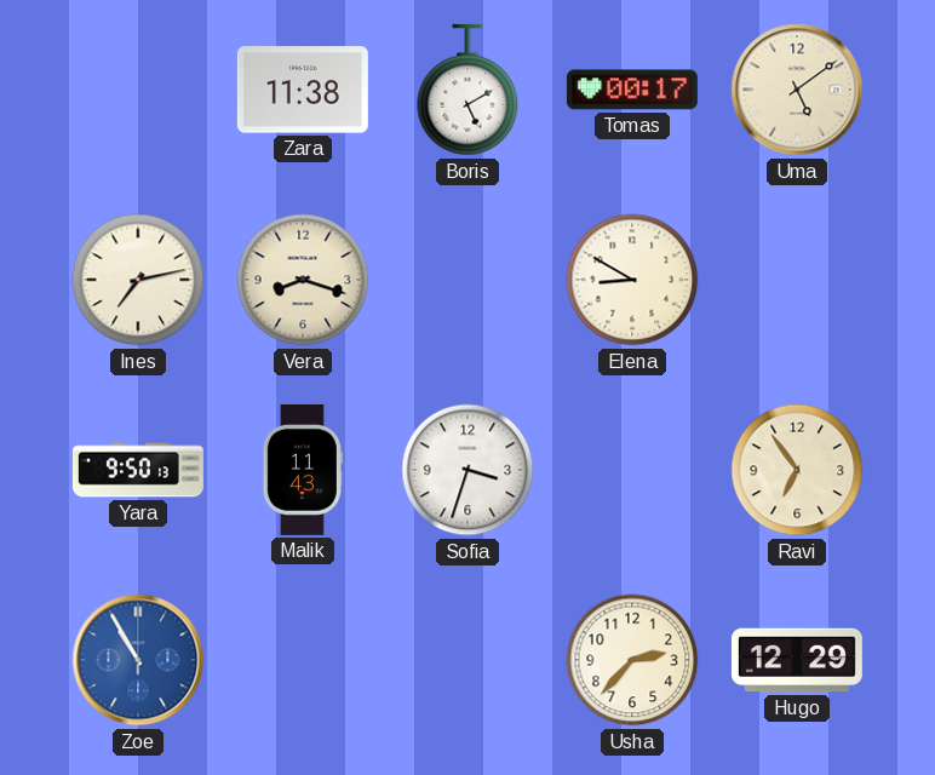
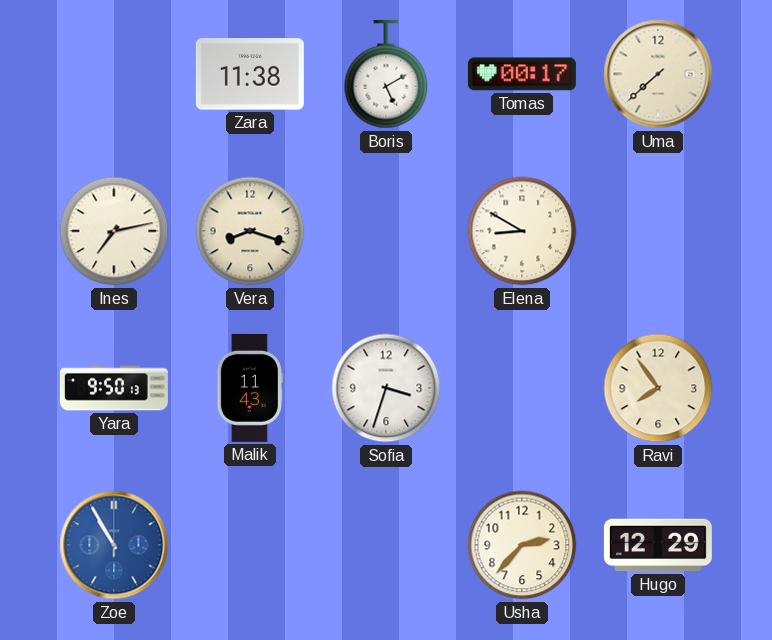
Uma: 5:09 -> 7:38 (658, 74)
Ravi: 6:54 -> 7:54 (658, 388)
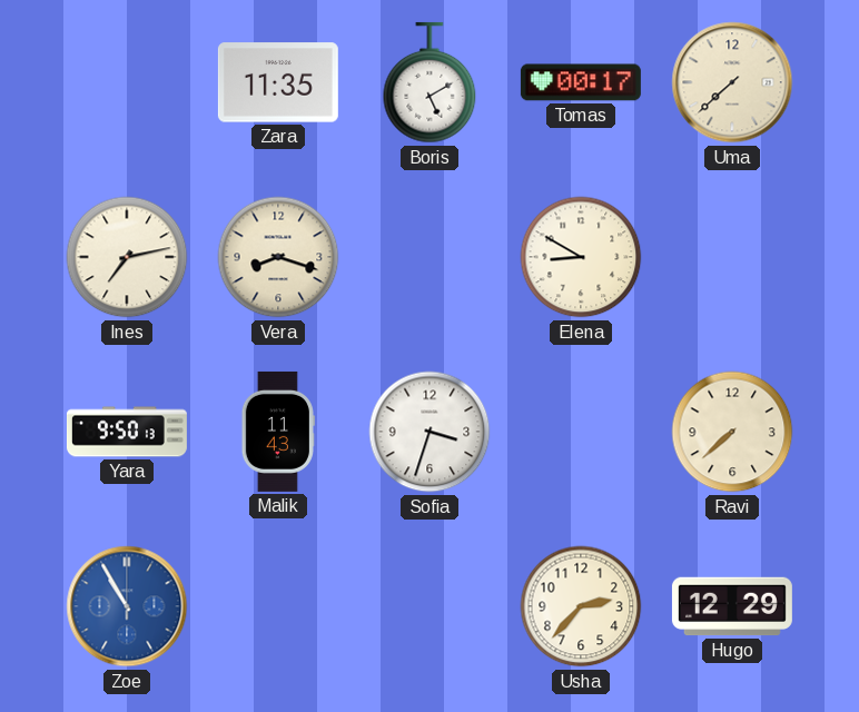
Zara: 11:38 -> 11:35 (278, 82)
Ravi: 7:54 -> 7:38 (732, 432)
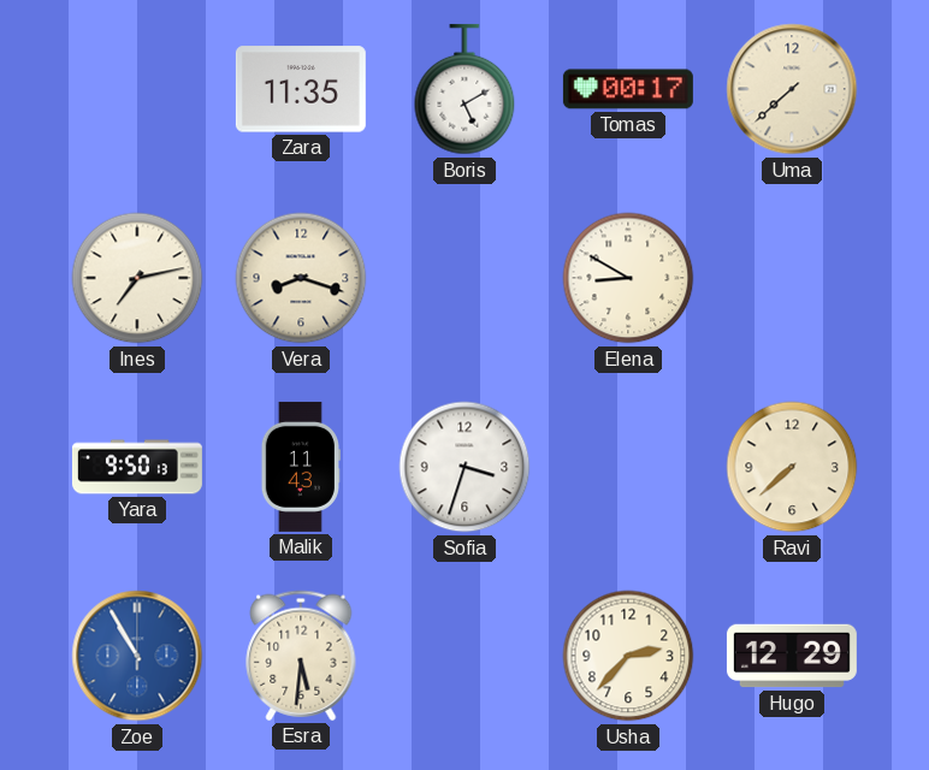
Esra: none -> 5:31 (301, 656)
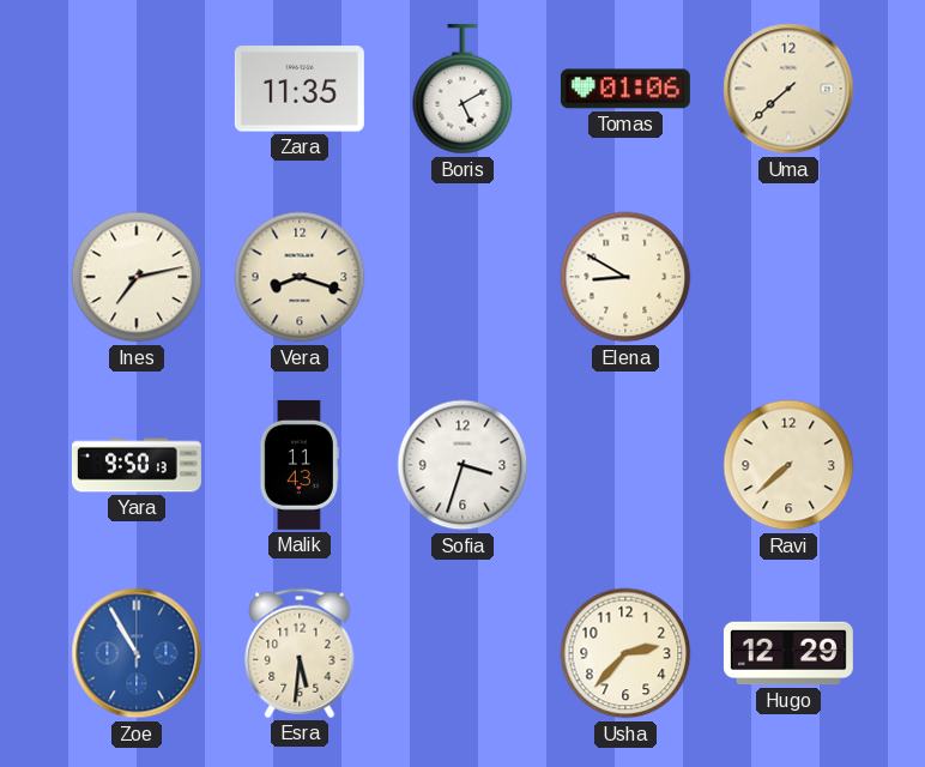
Tomas: 00:17 -> 01:06 (625, 89)
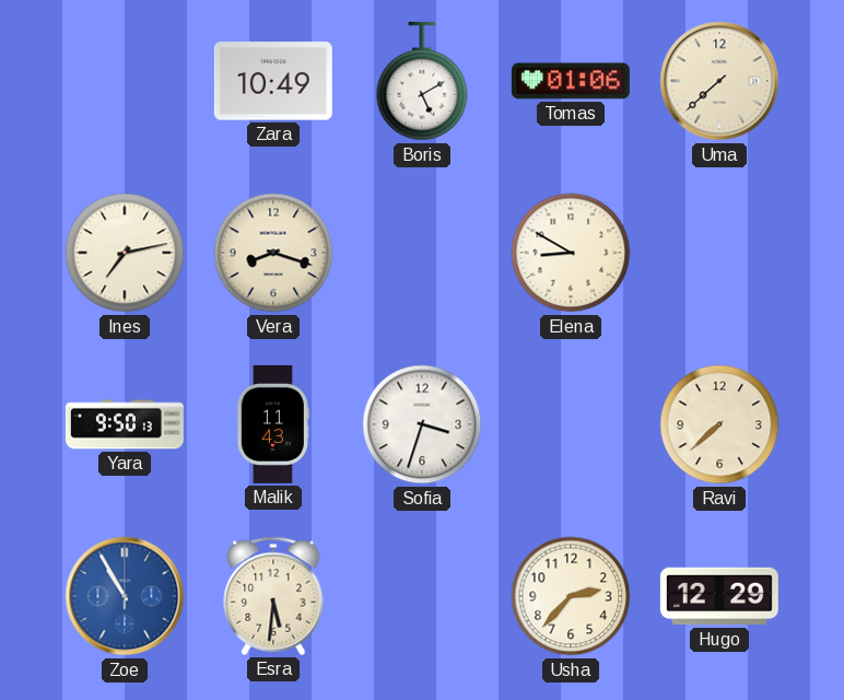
Zara: 11:35 -> 10:49 (273, 81)
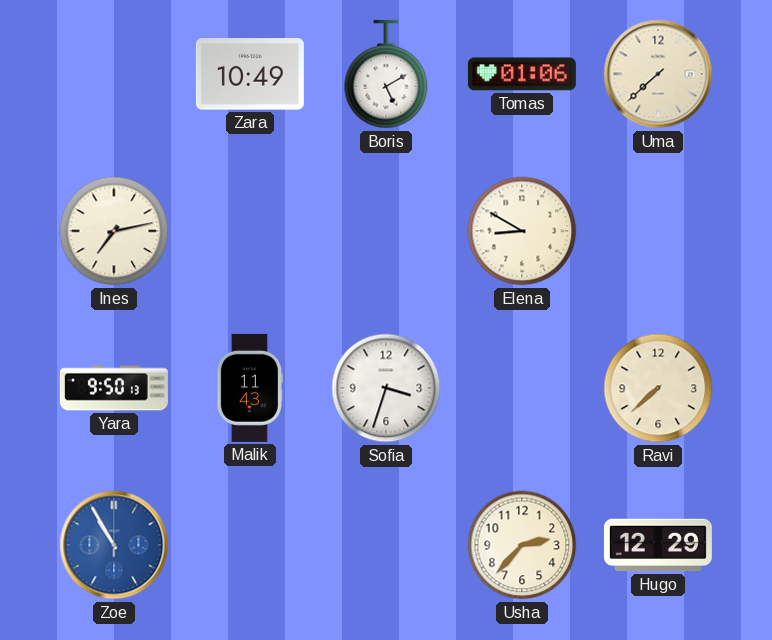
Vera: 8:18 -> none (273, 253)
Esra: 5:31 -> none (273, 596)
